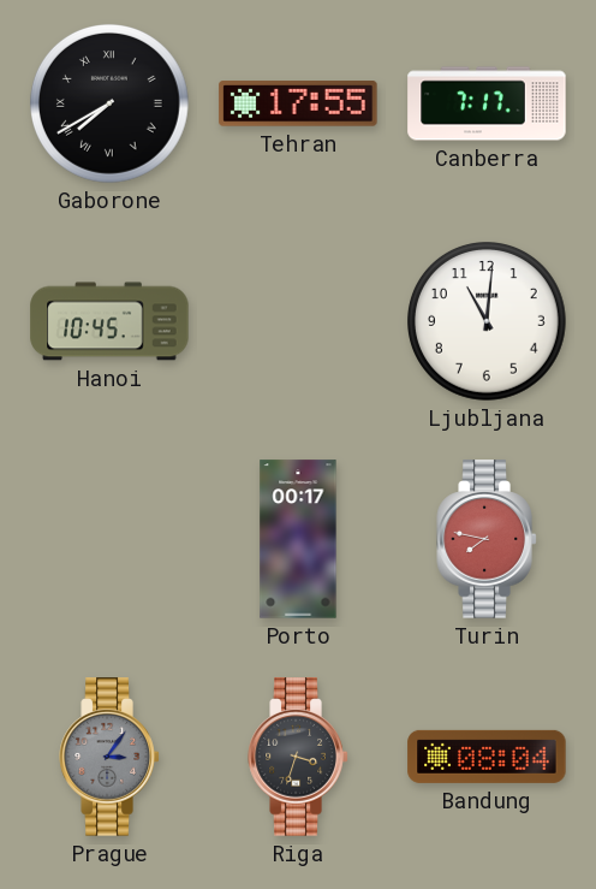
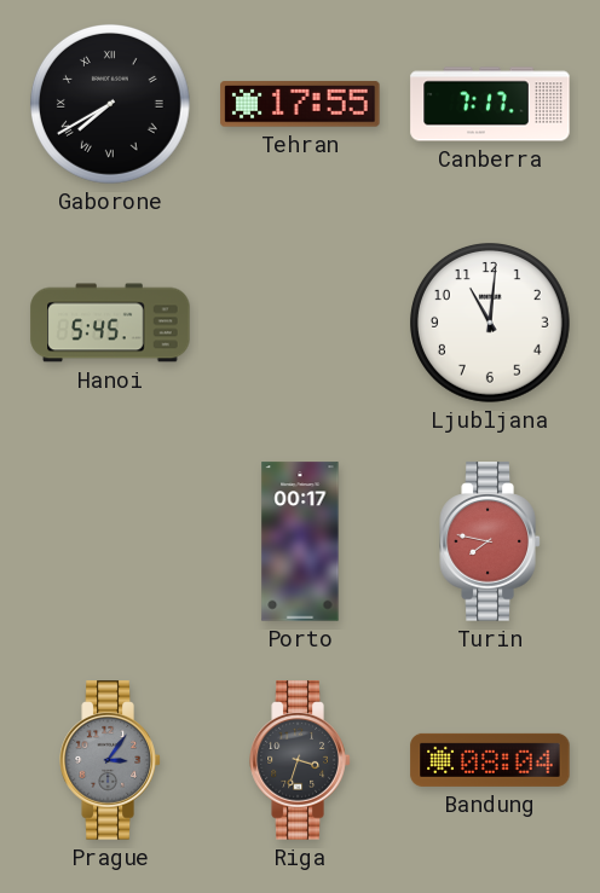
Hanoi: 10:45 -> 5:45 (110, 323)
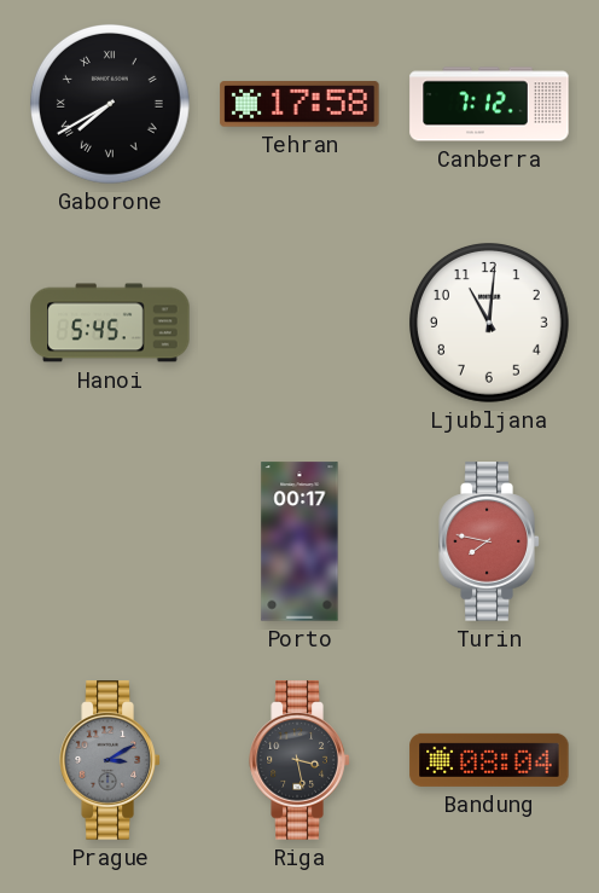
Tehran: 17:55 -> 17:58 (299, 104)
Canberra: 7:17 -> 7:12 (489, 104)
Prague: 3:06 -> 3:10 (110, 760)
Riga: 3:33 -> 3:28 (299, 760)
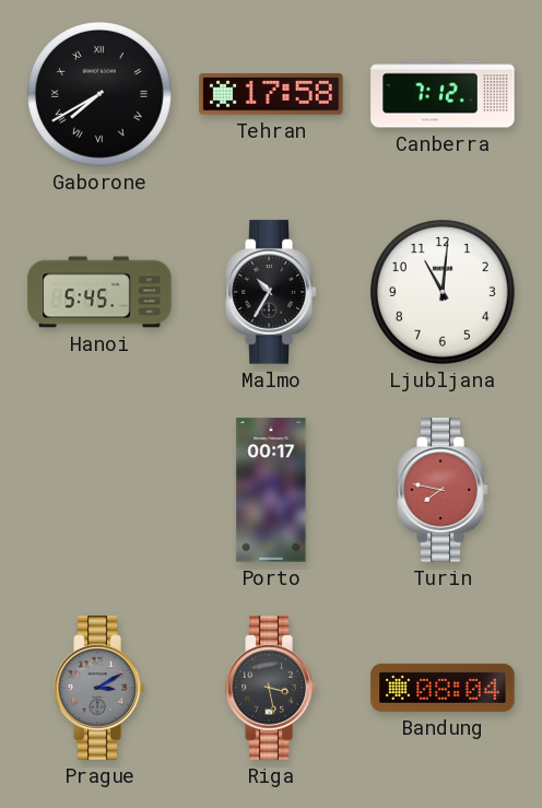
Malmo: none -> 10:35 (271, 292)
